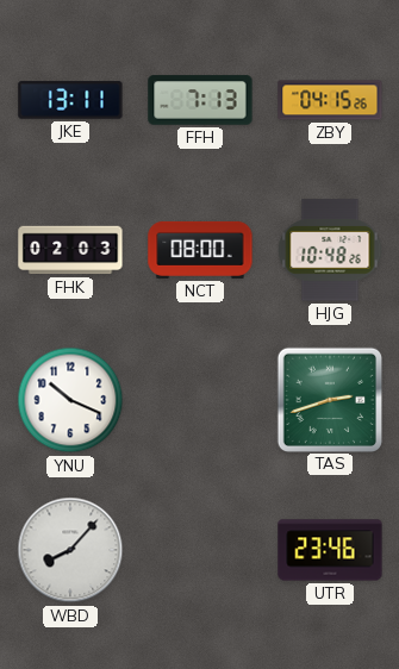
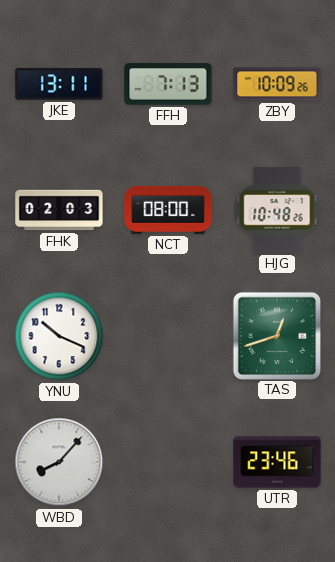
ZBY: 04:15 -> 10:09 (277, 84)
TAS: 2:42 -> 12:42 (276, 335)
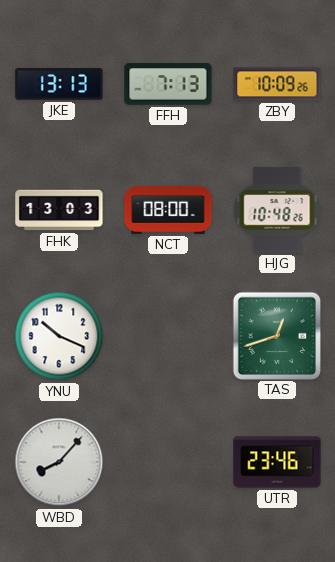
JKE: 13:11 -> 13:13 (59, 84)
FHK: 02:03 -> 13:03 (59, 210)
